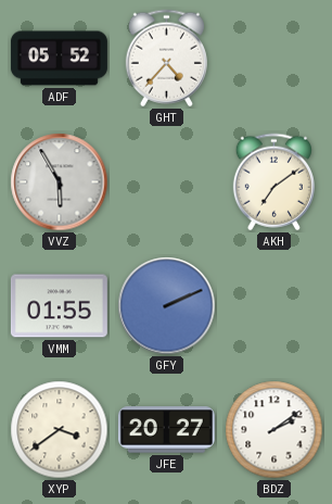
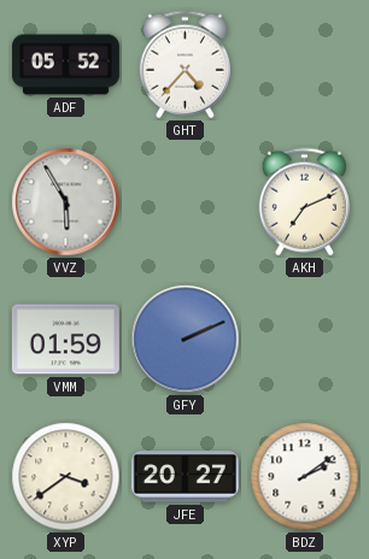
AKH: 7:09 -> 7:11 (304, 202)
VMM: 01:55 -> 01:59 (65, 340)
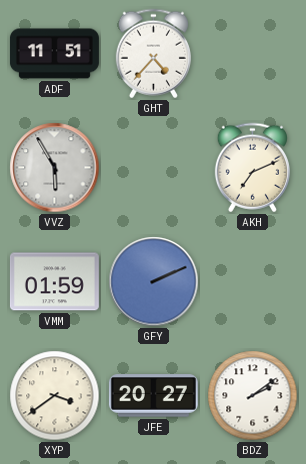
ADF: 05:52 -> 11:51 (54, 54)
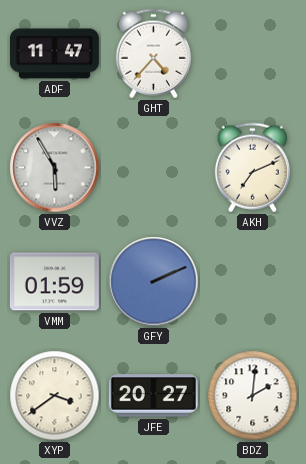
ADF: 11:51 -> 11:47 (54, 54)
BDZ: 2:09 -> 2:01 (253, 396)
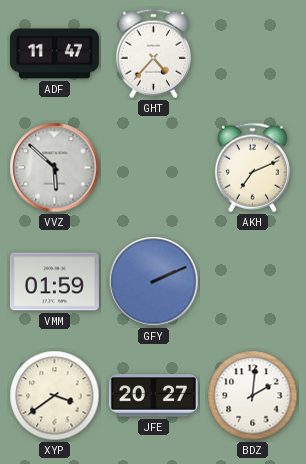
VVZ: 5:55 -> 5:52 (55, 168)
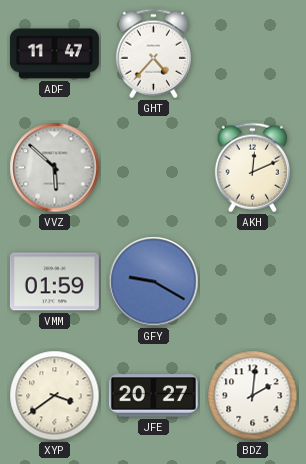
AKH: 7:11 -> 12:11 (252, 168)
GFY: 2:11 -> 9:20 (154, 282)
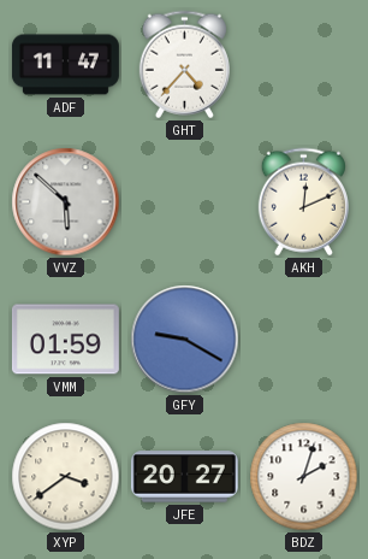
BDZ: 2:01 -> 2:03 (304, 477)
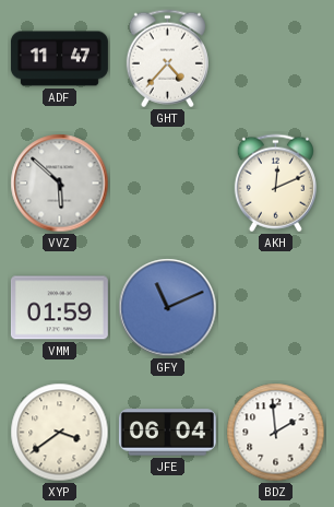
GFY: 9:20 -> 11:11 (168, 308)
JFE: 20:27 -> 06:04 (167, 433)
BDZ: 2:03 -> 1:59 (276, 433)
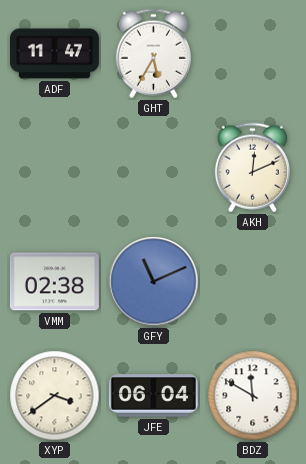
GHT: 4:37 -> 5:35 (153, 54)
VVZ: 5:52 -> none (60, 184)
VMM: 01:59 -> 02:38 (54, 282)
BDZ: 1:59 -> 11:50 (253, 396)
